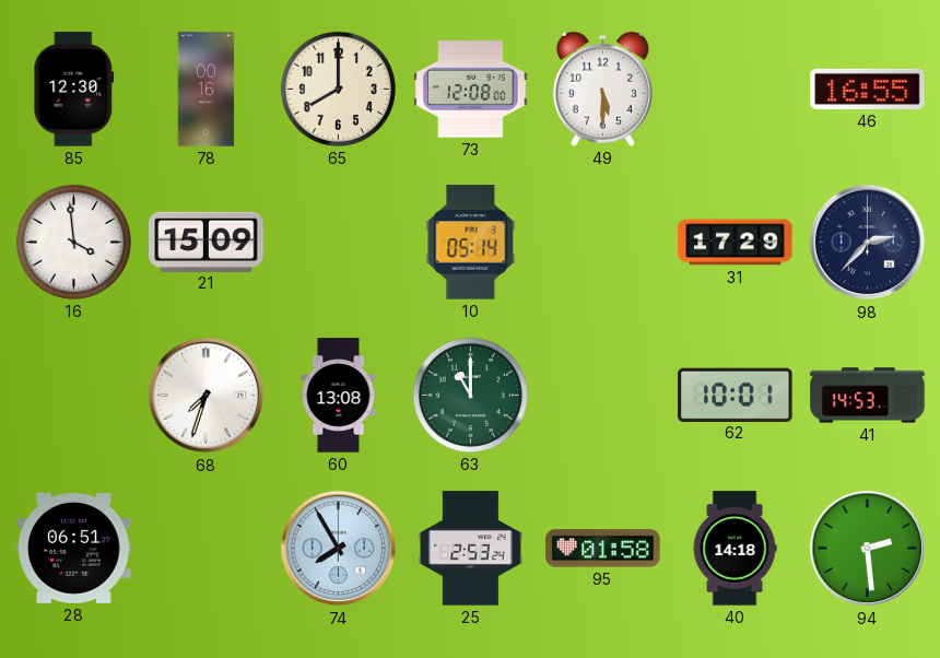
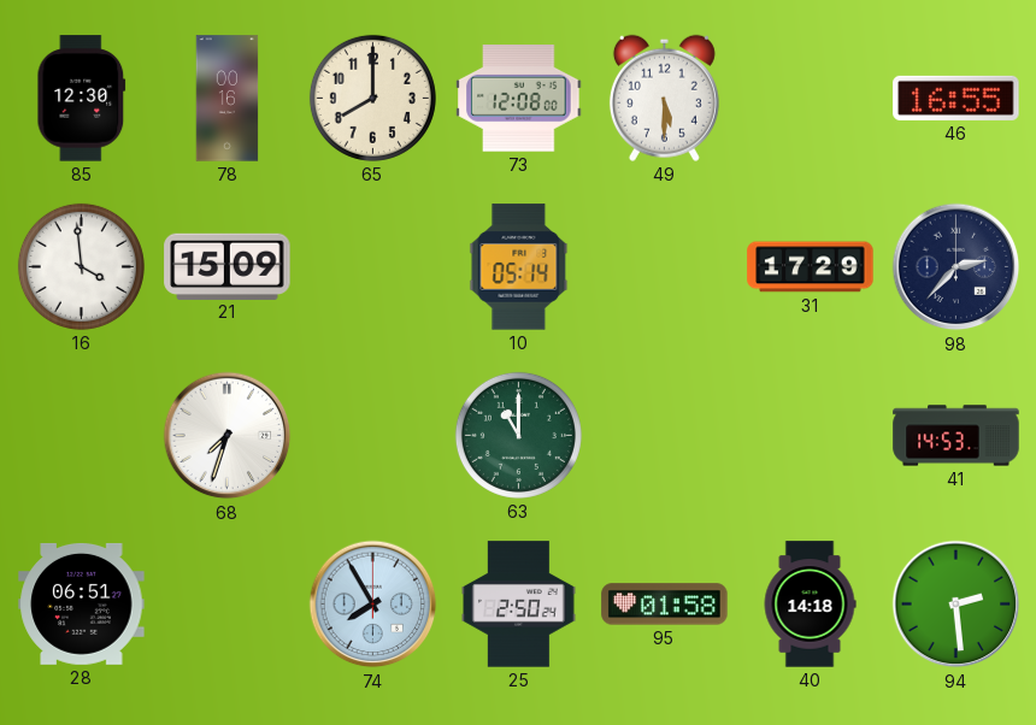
60: 13:08 -> none (339, 396)
62: 10:01 -> none (736, 395)
25: 2:53 -> 2:50 (519, 605)
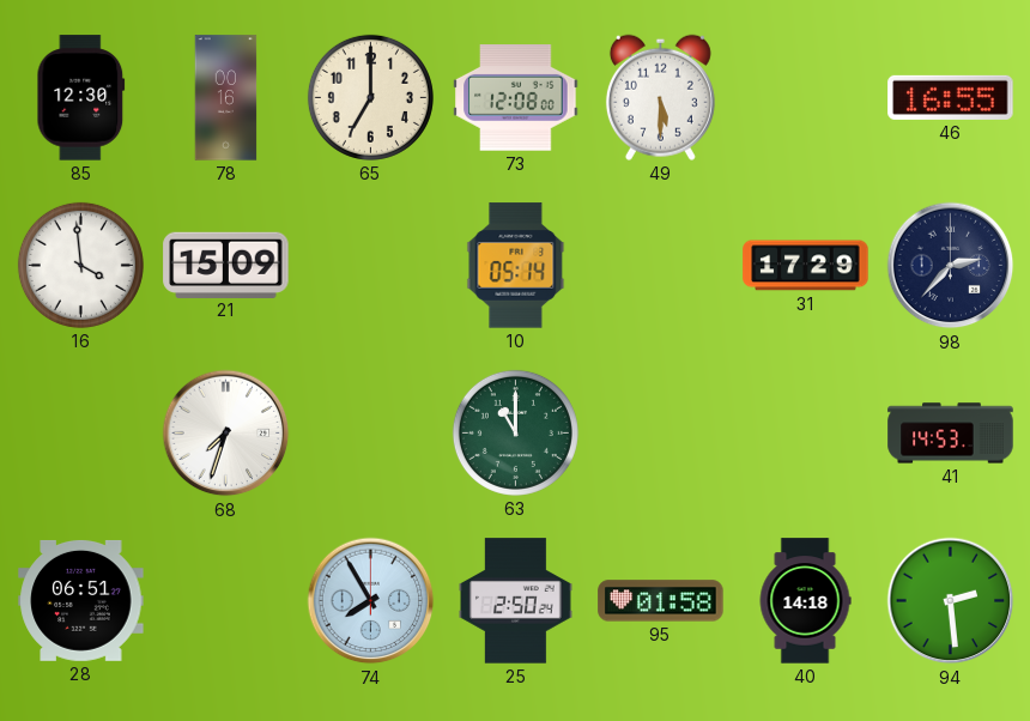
65: 8:00 -> 7:00 (370, 97)
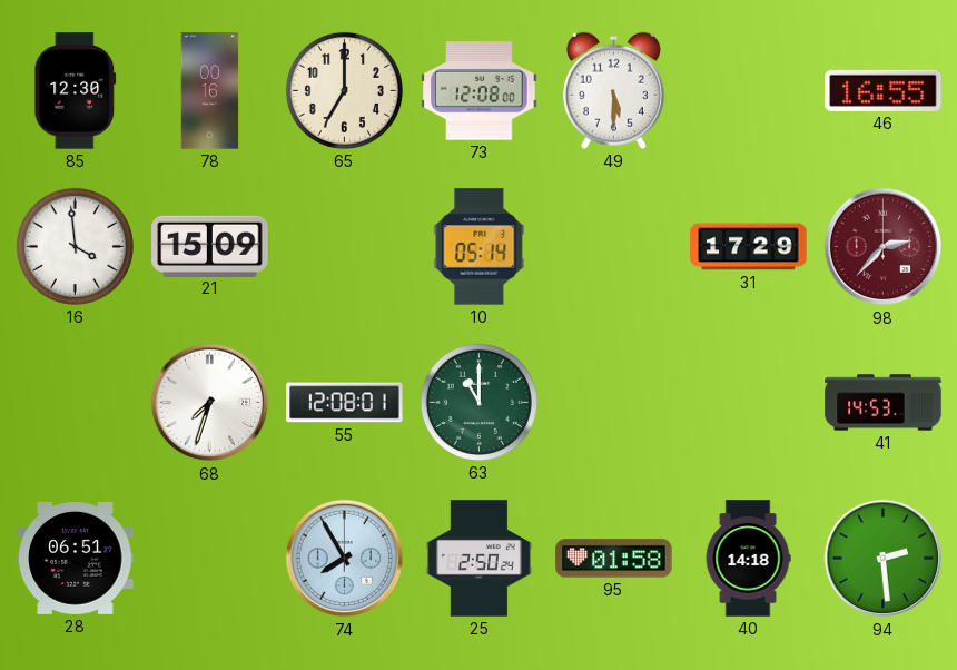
98 dial: navy -> burgundy (884, 247)
55: none -> 12:08 (345, 403)
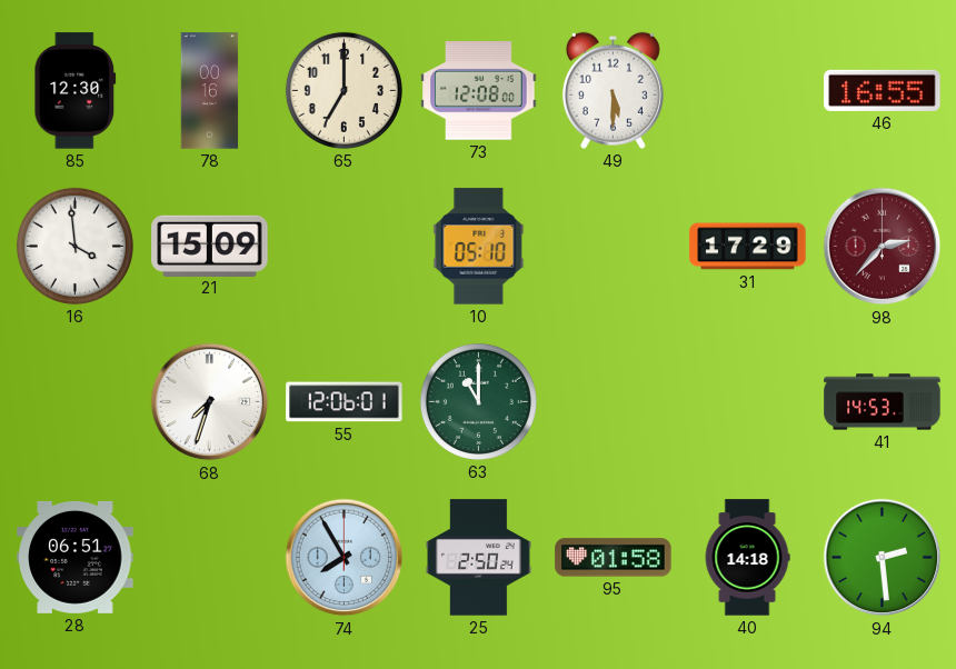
10: 05:14 -> 05:10 (479, 247)
55: 12:08 -> 12:06 (345, 402)
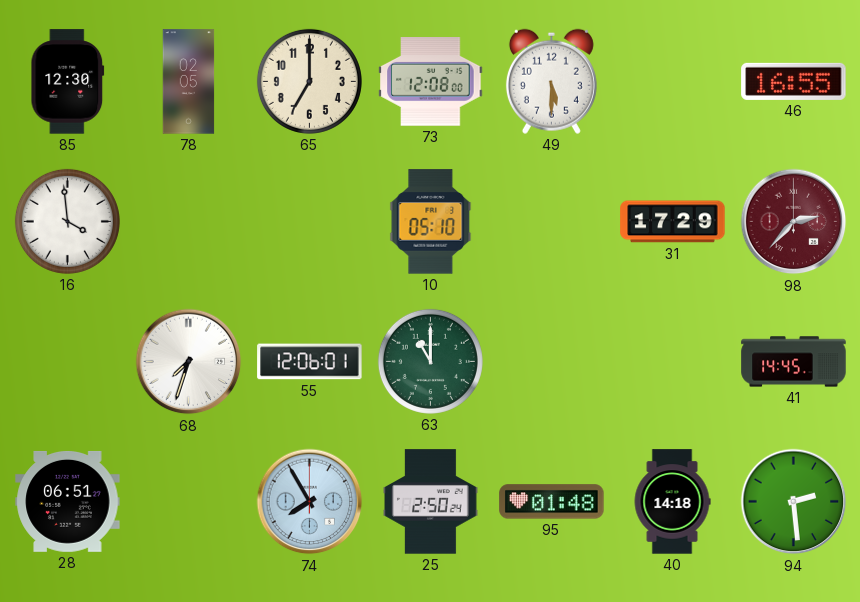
78: 00:16 -> 02:05 (189, 82)
21: 15:09 -> none (210, 246)
41: 14:53 -> 14:45 (794, 362)
95: 01:58 -> 01:48 (552, 502)
